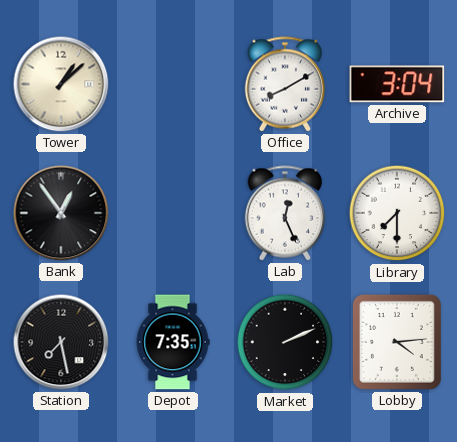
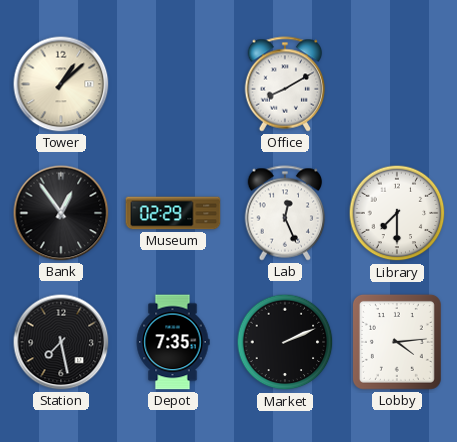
Archive: 3:04 -> none (397, 84)
Museum: none -> 02:29 (173, 213)
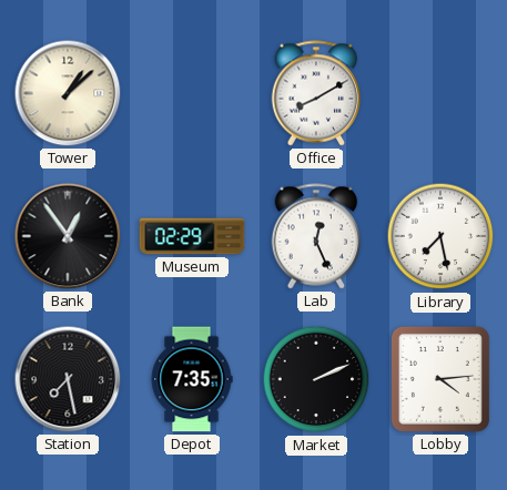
Library: 7:30 -> 7:28 (440, 236)
